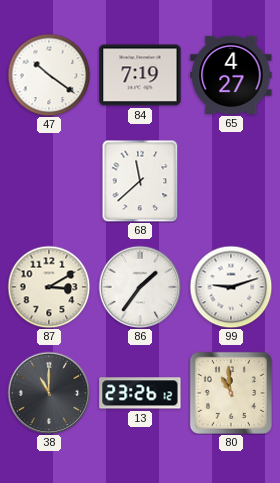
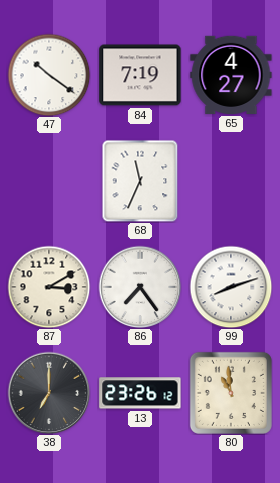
68: 11:38 -> 11:34 (140, 181)
86: 1:36 -> 7:24 (140, 287)
99: 9:12 -> 8:12 (231, 287)
38: 11:00 -> 7:00 (49, 393)
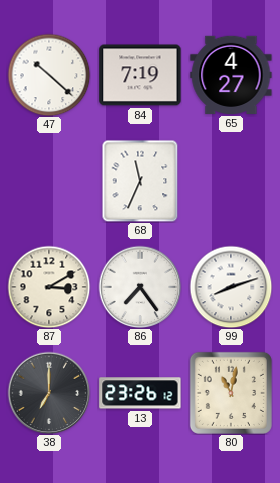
47: 10:21 -> 10:22 (49, 75)
80: 10:59 -> 11:02 (231, 393)
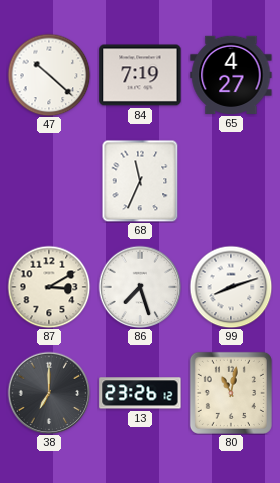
86: 7:24 -> 7:27 (140, 287)
